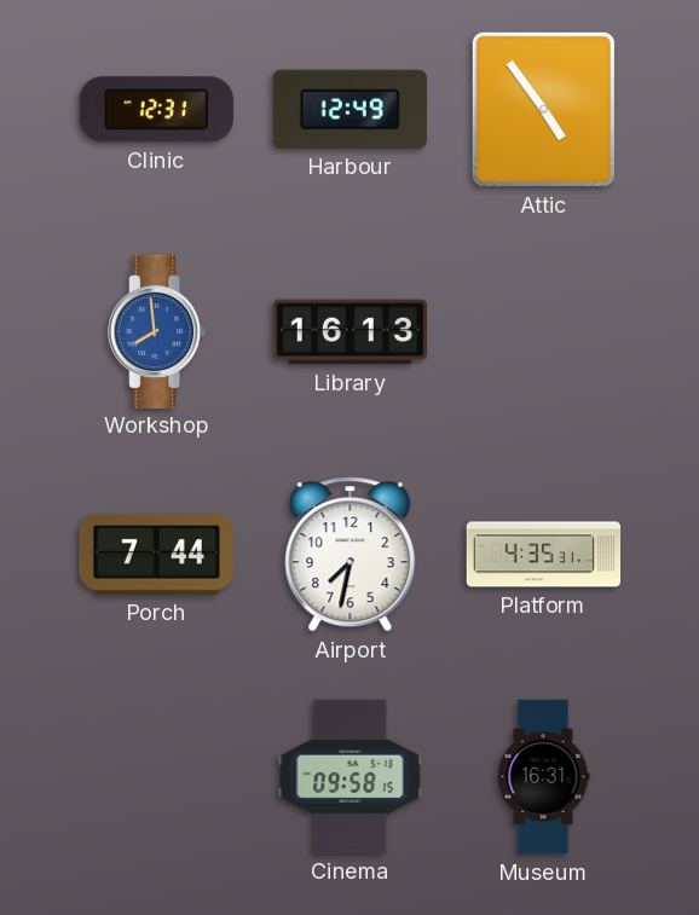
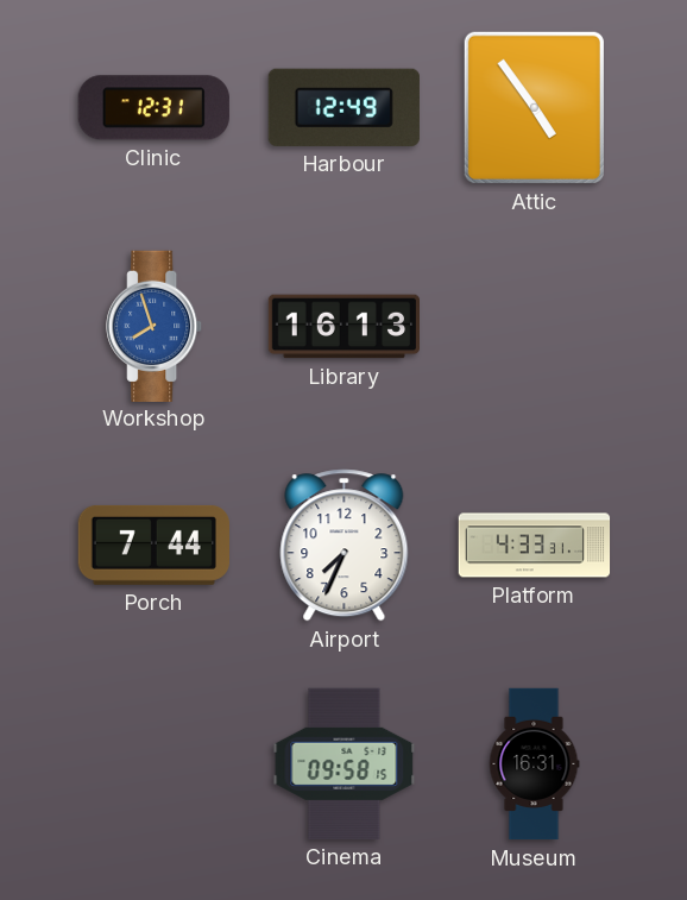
Workshop: 7:59 -> 7:57 (155, 326)
Airport: 7:32 -> 7:34 (345, 546)
Platform: 4:35 -> 4:33 (535, 546)
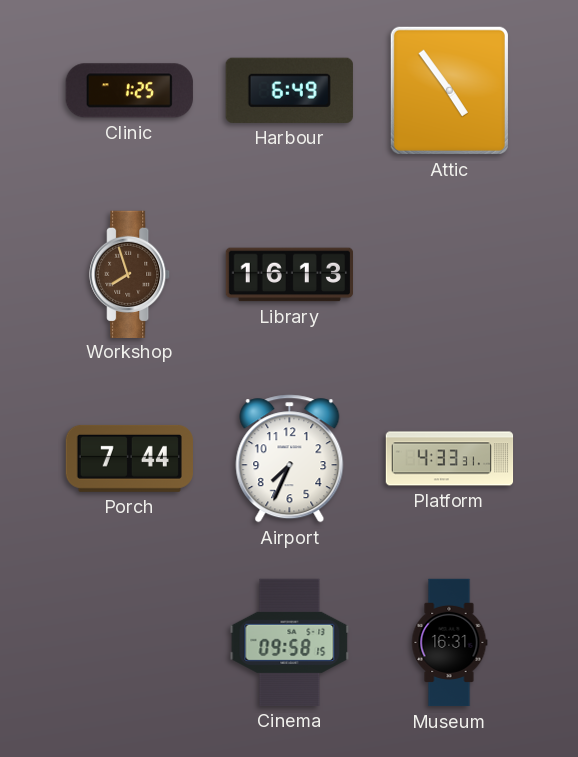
Clinic: 12:31 -> 1:25 (129, 91)
Harbour: 12:49 -> 6:49 (289, 90)
Workshop dial: blue -> brown (130, 274)
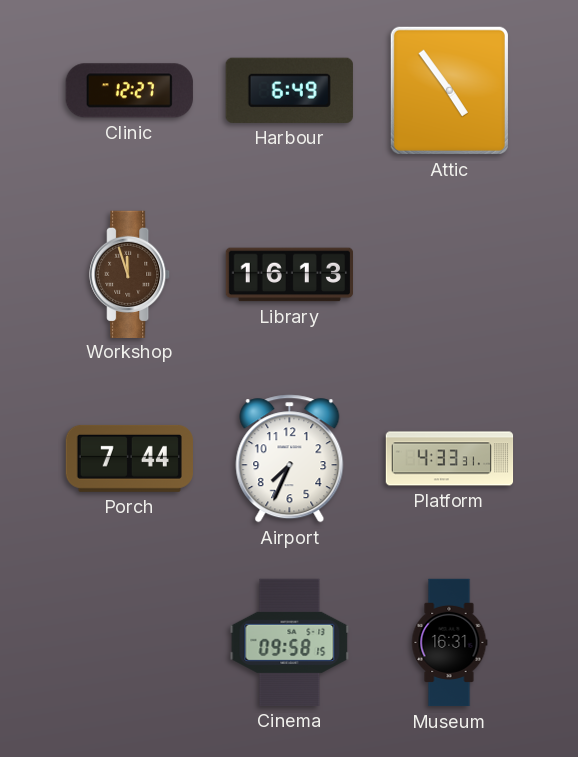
Clinic: 1:25 -> 12:27 (129, 91)
Workshop: 7:57 -> 11:57 (130, 274)
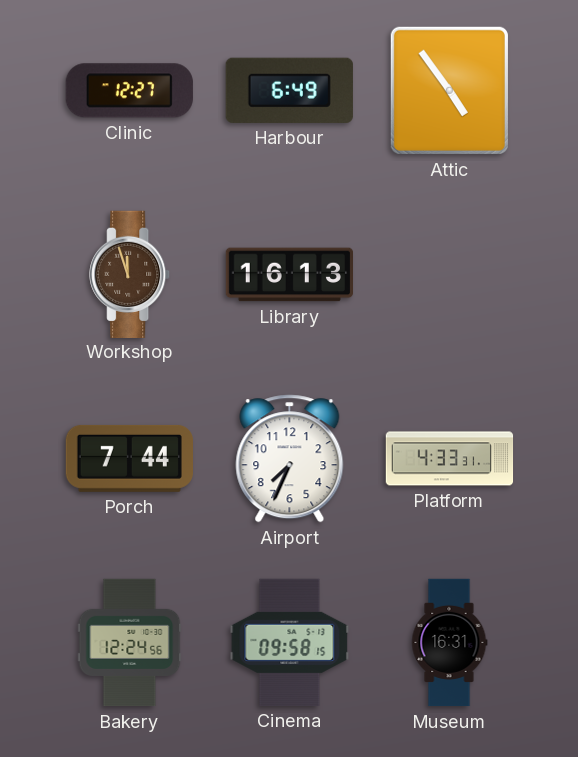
Bakery: none -> 12:24 (130, 643)
